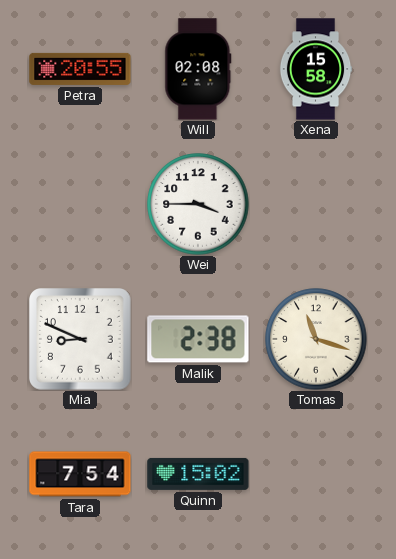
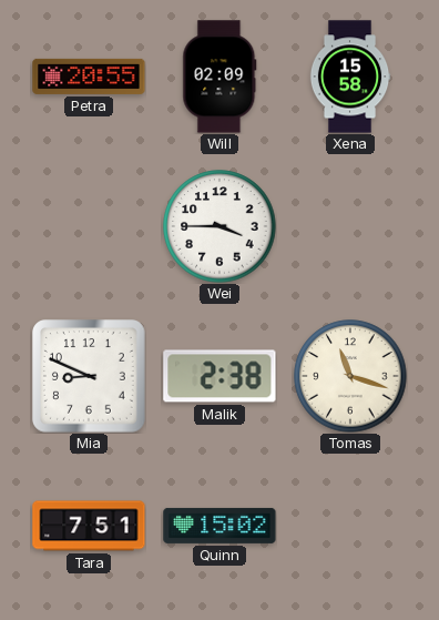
Will: 02:08 -> 02:09 (219, 77)
Tara: 7:54 -> 7:51 (89, 526)
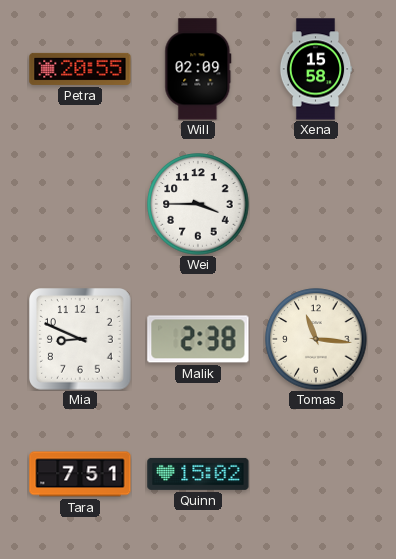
Tomas: 11:18 -> 11:16 (316, 339)
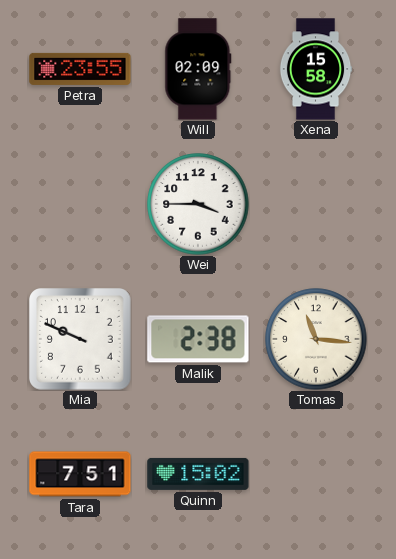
Petra: 20:55 -> 23:55 (80, 69)
Mia: 8:49 -> 9:49 (81, 340)
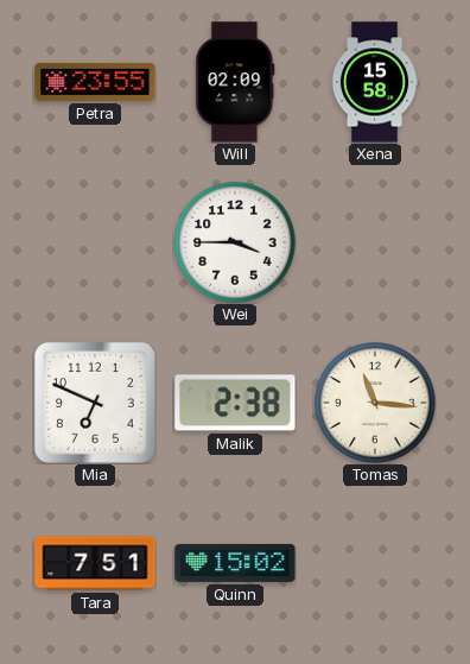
Mia: 9:49 -> 6:49 (96, 404)
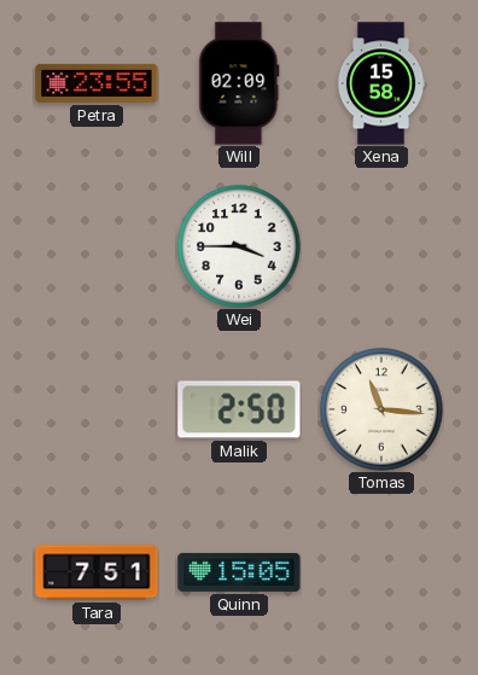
Mia: 6:49 -> none (96, 404)
Malik: 2:38 -> 2:50 (239, 409)
Quinn: 15:02 -> 15:05 (239, 572)
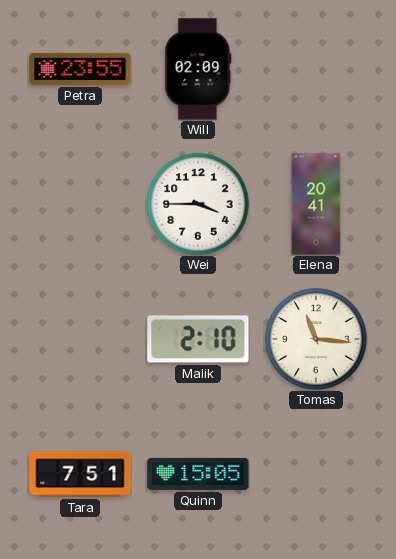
Xena: 15:58 -> none (381, 83)
Elena: none -> 20:41 (316, 204)
Malik: 2:50 -> 2:10 (198, 339)
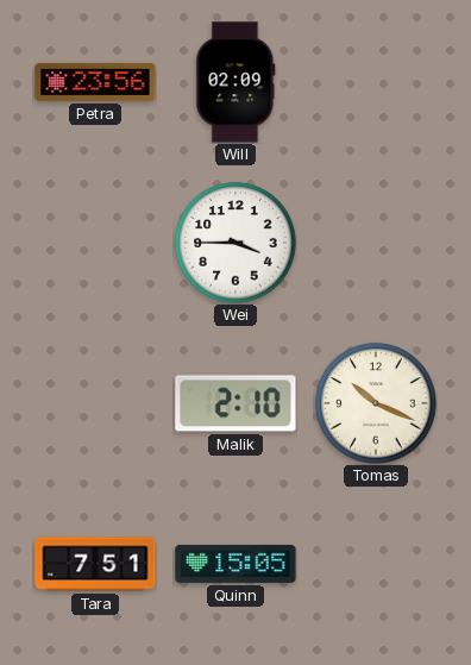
Petra: 23:55 -> 23:56 (95, 82)
Elena: 20:41 -> none (316, 204)
Tomas: 11:16 -> 10:19 (376, 403)
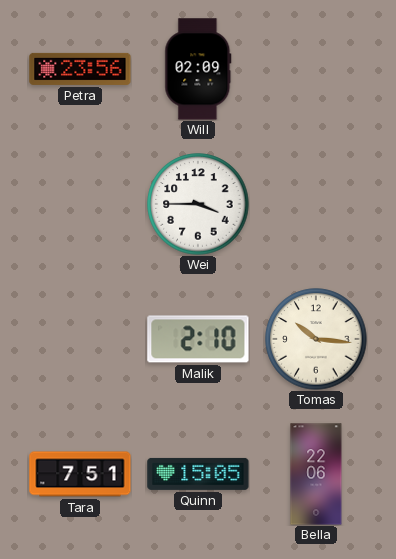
Tomas: 10:19 -> 10:16 (316, 339)
Bella: none -> 22:06 (316, 474)
